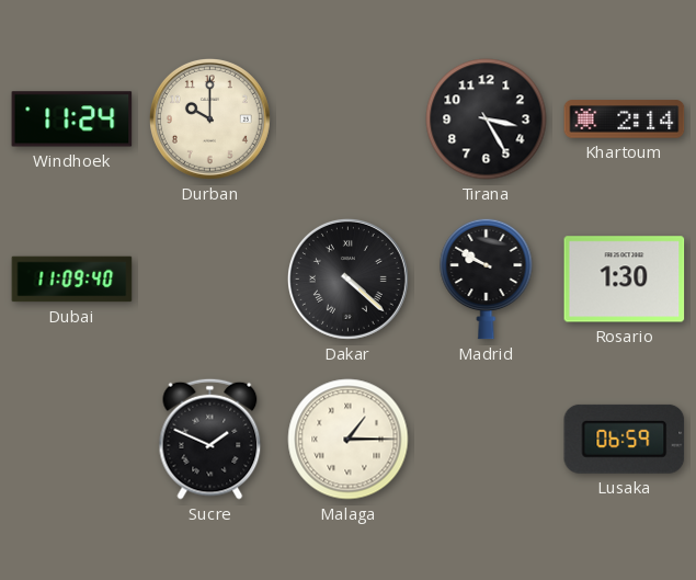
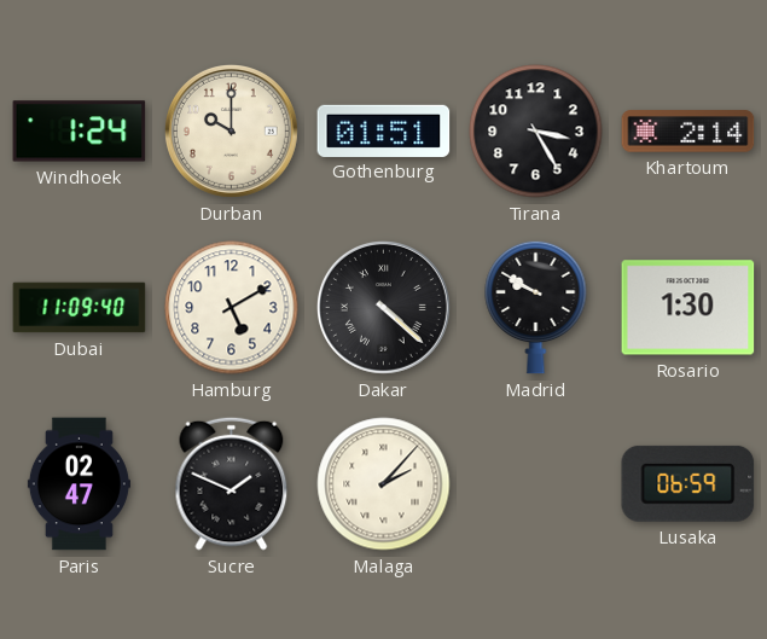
Windhoek: 11:24 -> 1:24 (80, 132)
Gothenburg: none -> 01:51 (384, 130)
Hamburg: none -> 5:10 (232, 308)
Paris: none -> 02:47 (79, 484)
Malaga: 1:15 -> 2:07 (384, 484)
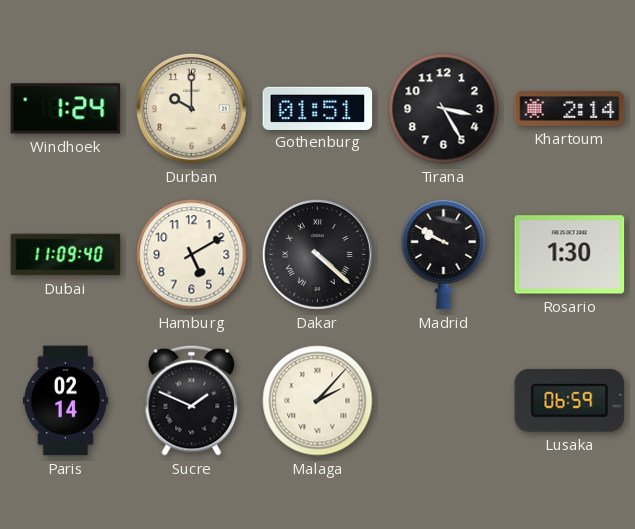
Paris: 02:47 -> 02:14 (65, 401)
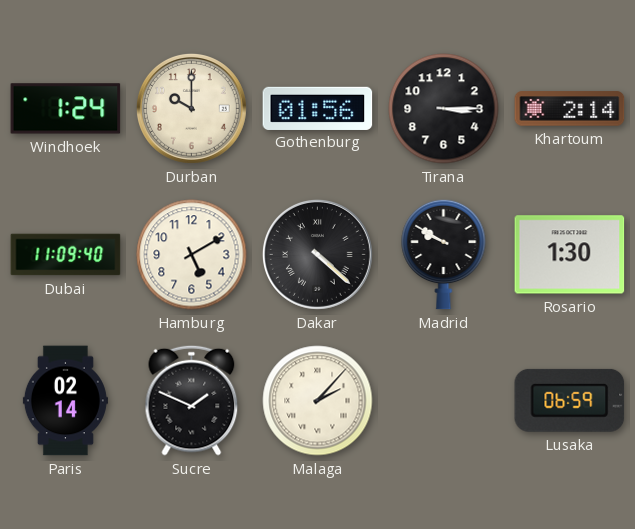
Gothenburg: 01:51 -> 01:56 (318, 108)
Tirana: 3:25 -> 3:15 (444, 109)
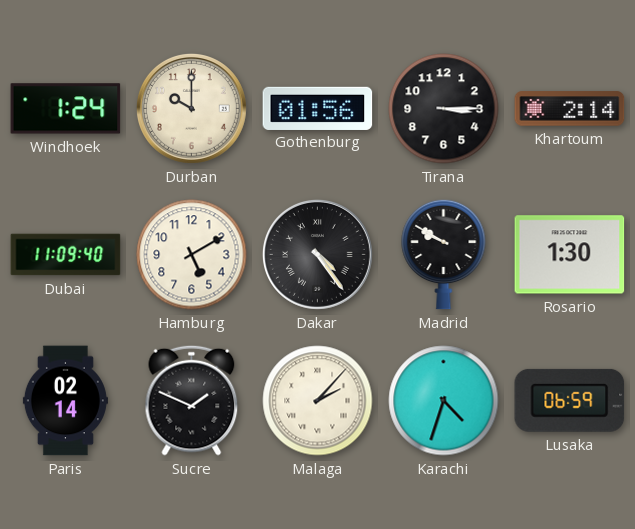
Dakar: 4:22 -> 4:24 (317, 254)
Karachi: none -> 4:33 (444, 401)
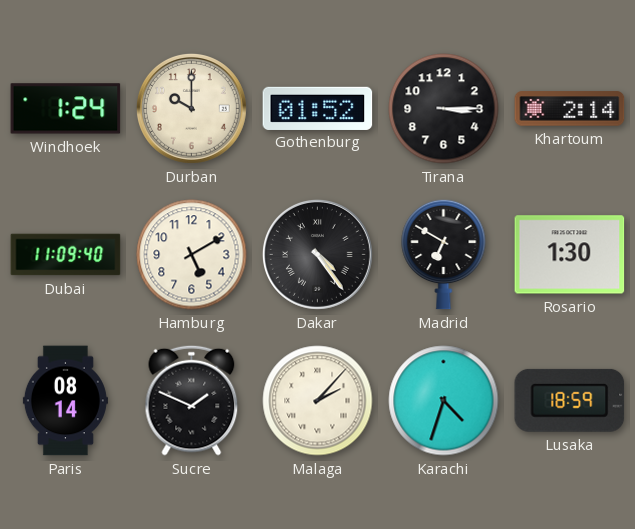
Gothenburg: 01:56 -> 01:52 (318, 108)
Madrid: 9:50 -> 6:50 (444, 254)
Paris: 02:14 -> 08:14 (65, 401)
Lusaka: 06:59 -> 18:59 (570, 400)
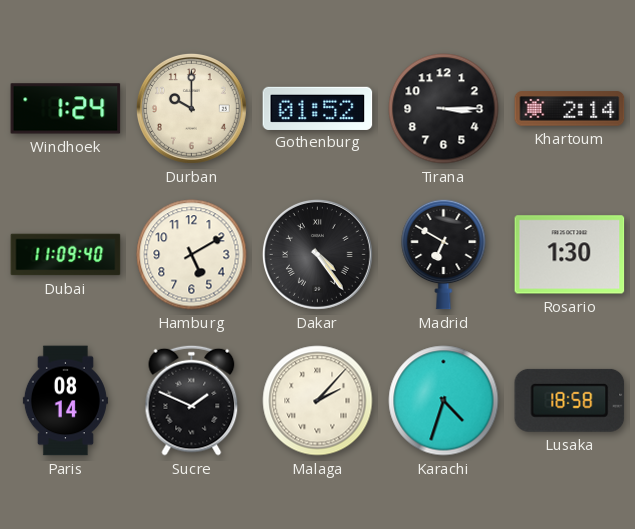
Lusaka: 18:59 -> 18:58 (570, 400)
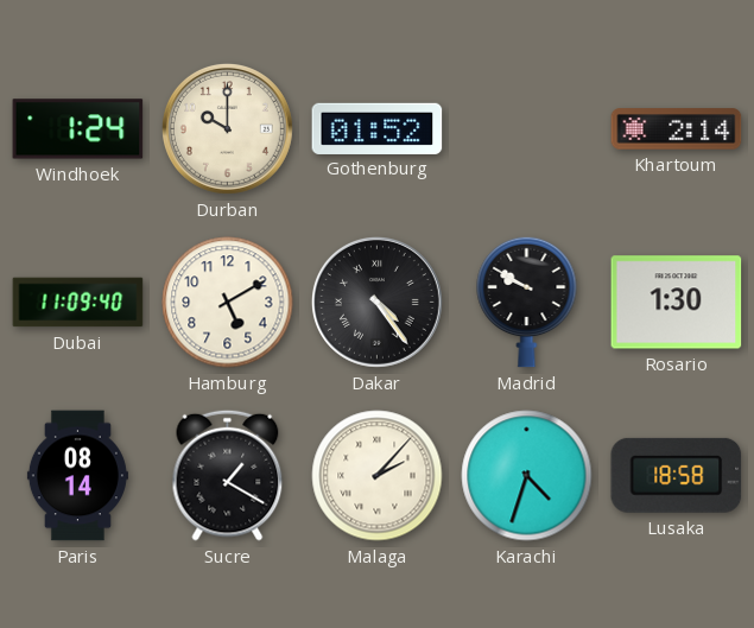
Tirana: 3:15 -> none (444, 109)
Madrid: 6:50 -> 9:50 (527, 302)
Sucre: 1:49 -> 1:20 (228, 475)
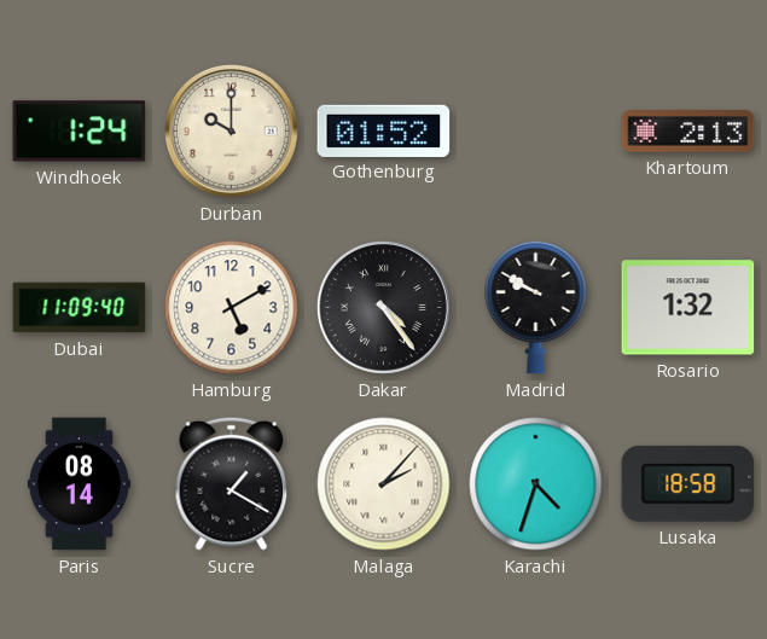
Khartoum: 2:14 -> 2:13 (688, 132)
Rosario: 1:30 -> 1:32 (688, 308)
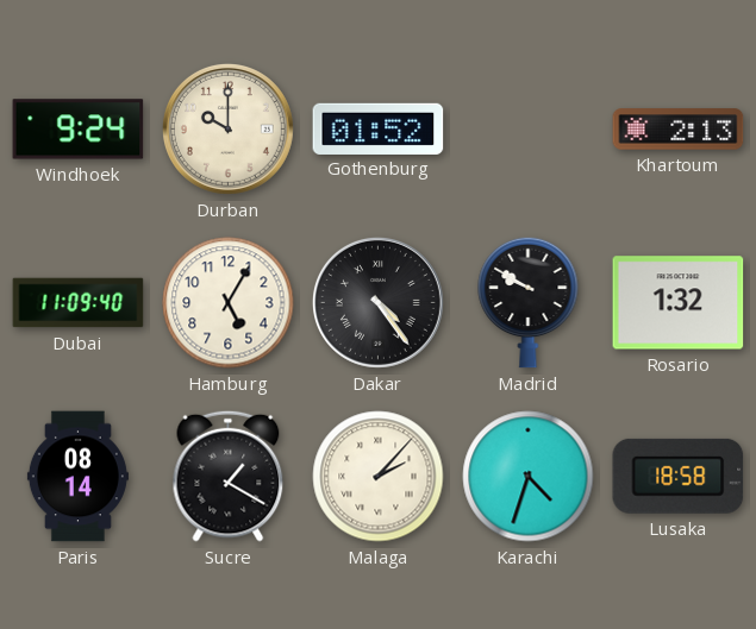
Windhoek: 1:24 -> 9:24 (79, 130)
Hamburg: 5:10 -> 5:05 (229, 303)
